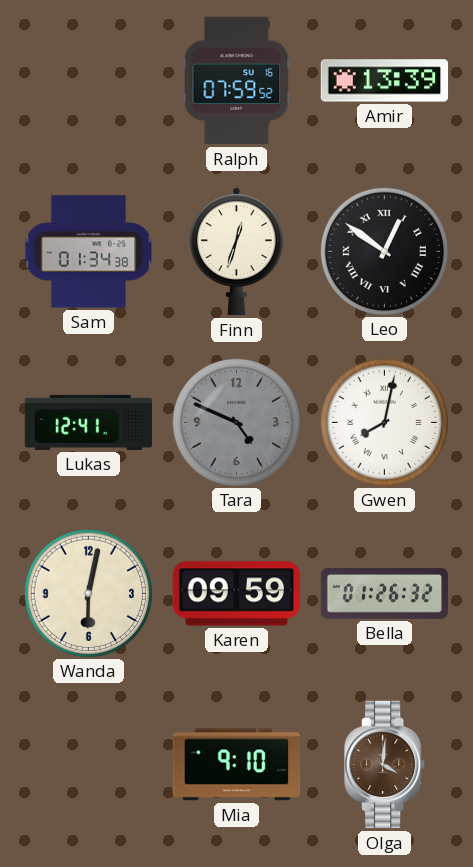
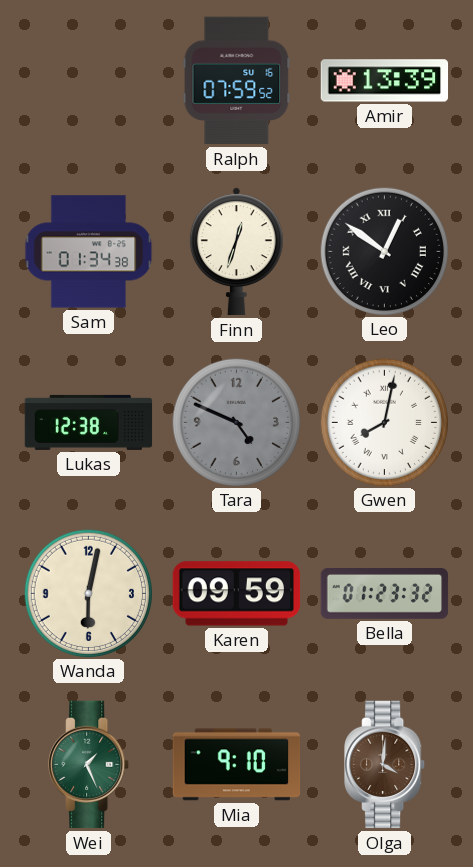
Lukas: 12:41 -> 12:38 (89, 422)
Bella: 01:26 -> 01:23 (385, 594)
Wei: none -> 1:26 (89, 765)
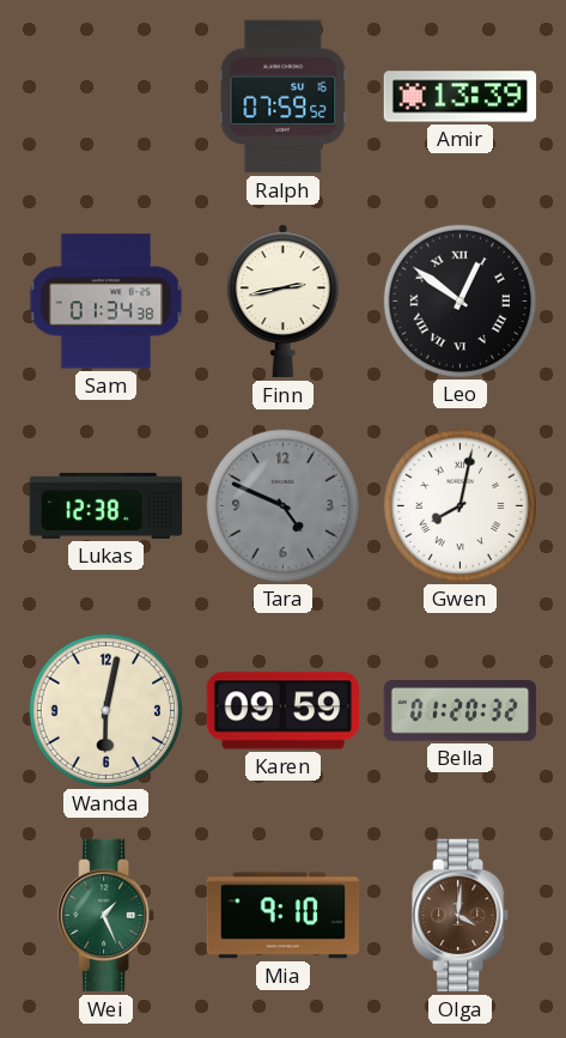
Finn: 12:33 -> 2:43 (282, 302)
Bella: 01:23 -> 01:20 (461, 711)
